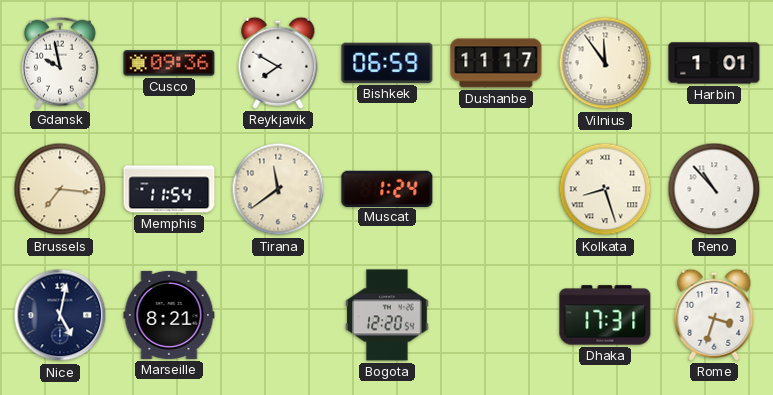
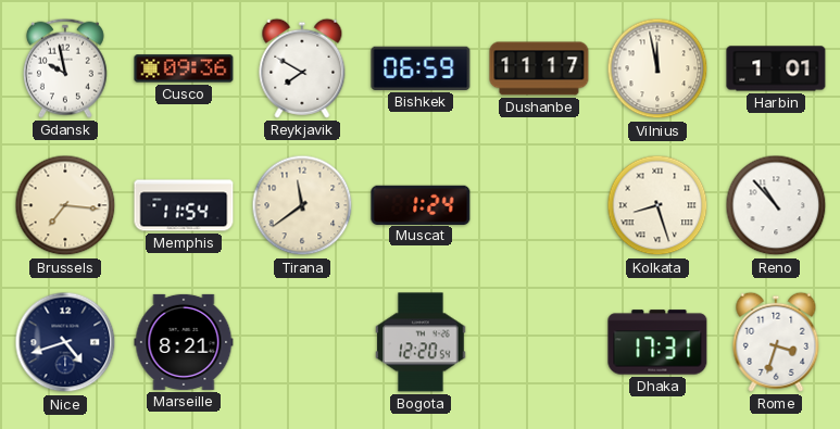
Vilnius: 11:54 -> 11:58 (657, 68)
Nice: 5:02 -> 4:42 (65, 342)
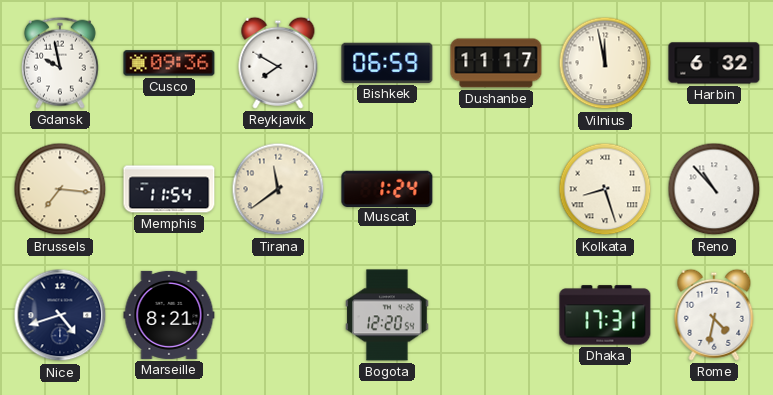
Harbin: 1:01 -> 6:32 (714, 63)
Rome: 3:33 -> 4:32 (714, 315)
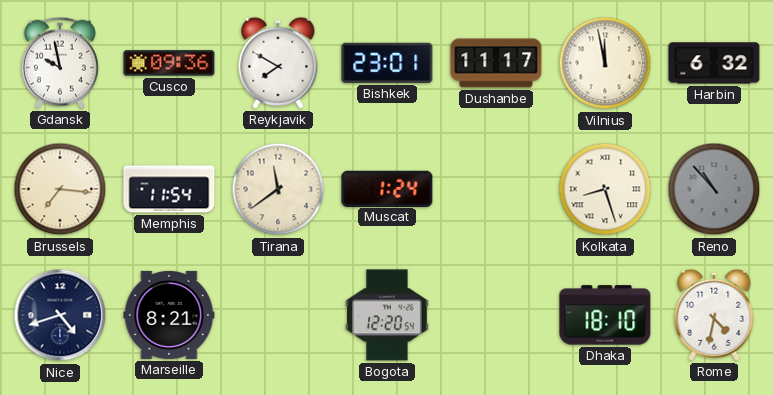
Bishkek: 06:59 -> 23:01 (387, 63)
Reno dial: white -> grey (714, 189)
Dhaka: 17:31 -> 18:10 (605, 315)
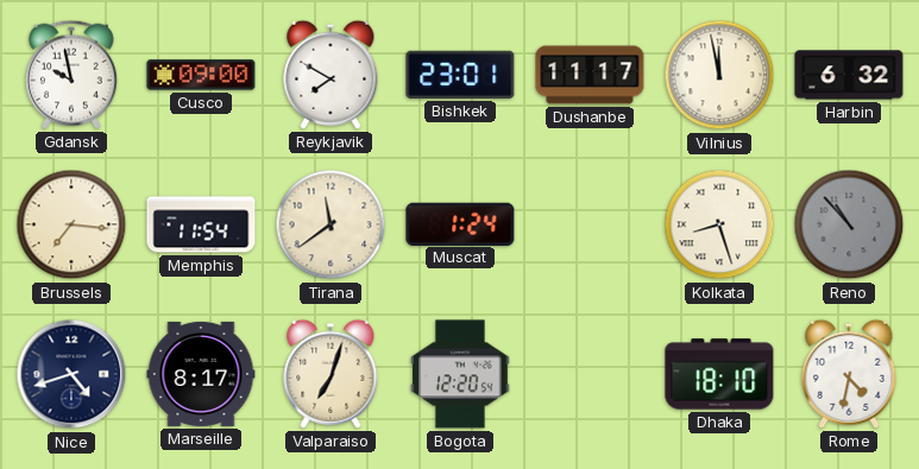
Cusco: 09:36 -> 09:00 (201, 75)
Marseille: 8:21 -> 8:17 (201, 374)
Valparaiso: none -> 7:03 (331, 374)
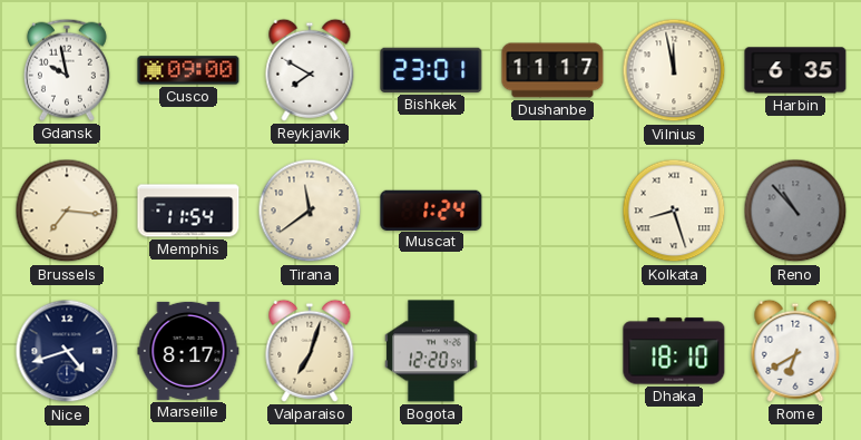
Harbin: 6:32 -> 6:35 (795, 70)
Rome: 4:32 -> 6:40 (795, 351)
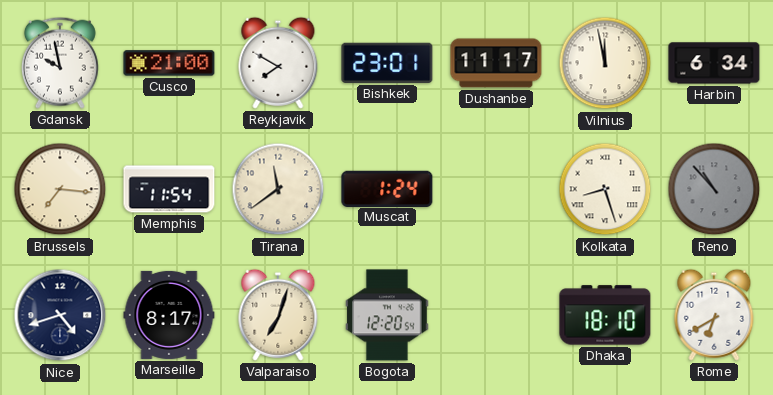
Cusco: 09:00 -> 21:00 (169, 63)
Harbin: 6:35 -> 6:34 (714, 63)
